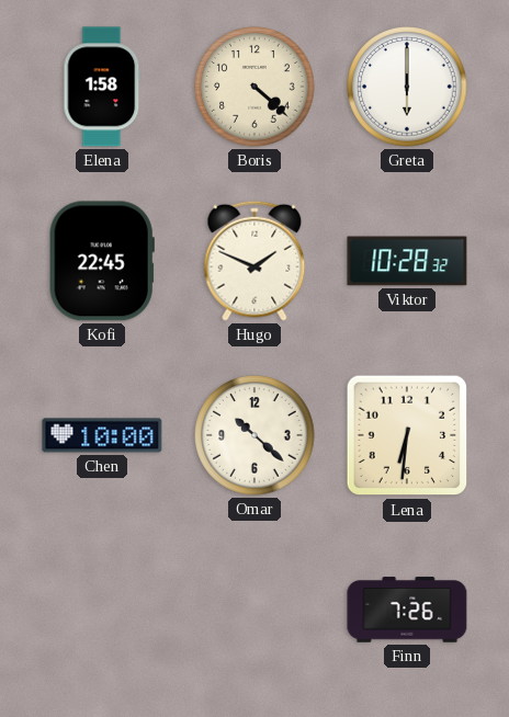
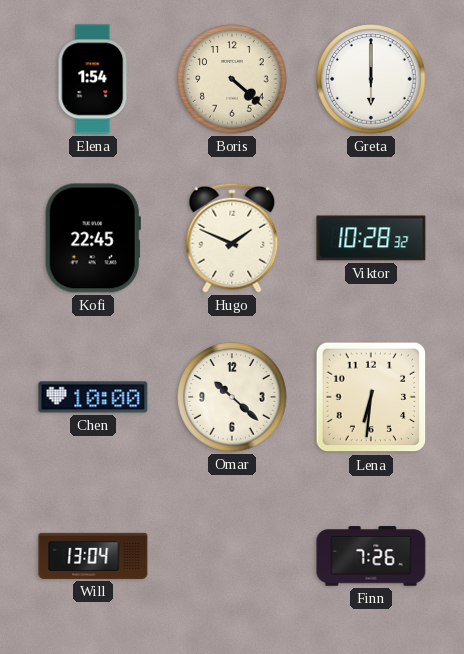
Elena: 1:58 -> 1:54 (93, 79)
Will: none -> 13:04 (93, 556)
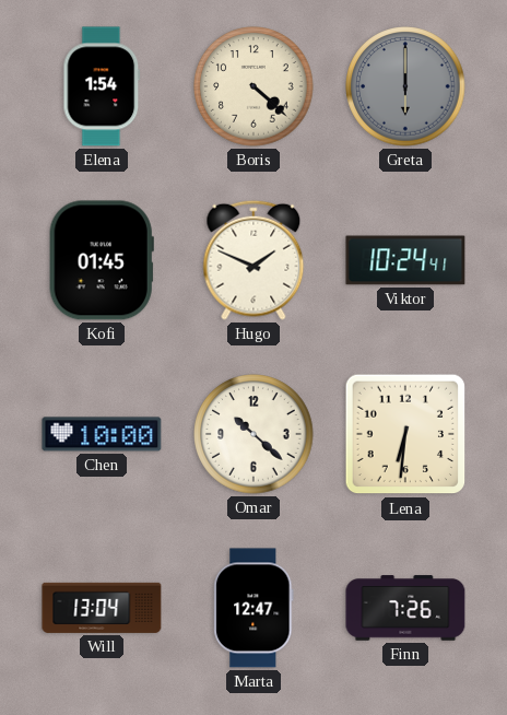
Greta dial: white -> grey (405, 86)
Kofi: 22:45 -> 01:45 (102, 260)
Viktor: 10:28 -> 10:24 (405, 260)
Marta: none -> 12:47 (253, 608)
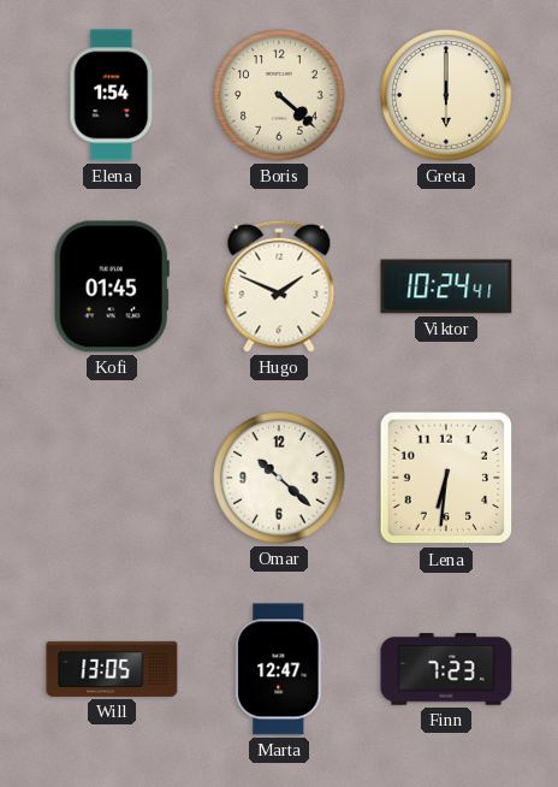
Greta dial: grey -> cream (446, 95)
Chen: 10:00 -> none (102, 434)
Will: 13:04 -> 13:05 (112, 669)
Finn: 7:26 -> 7:23 (446, 669)
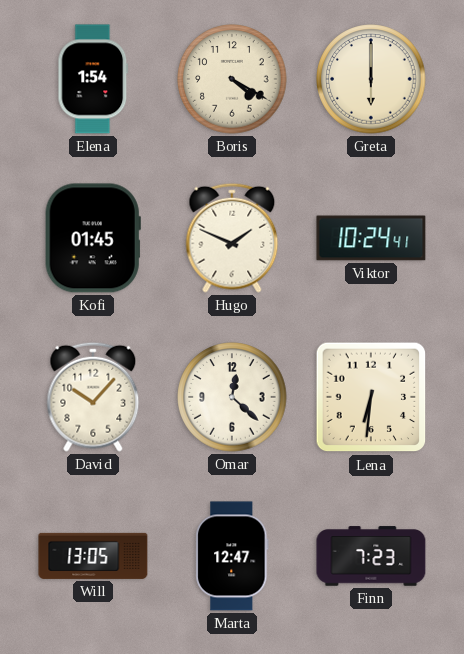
Boris: 4:22 -> 4:20 (232, 79)
David: none -> 10:07 (93, 397)
Omar: 10:22 -> 12:22 (232, 397)
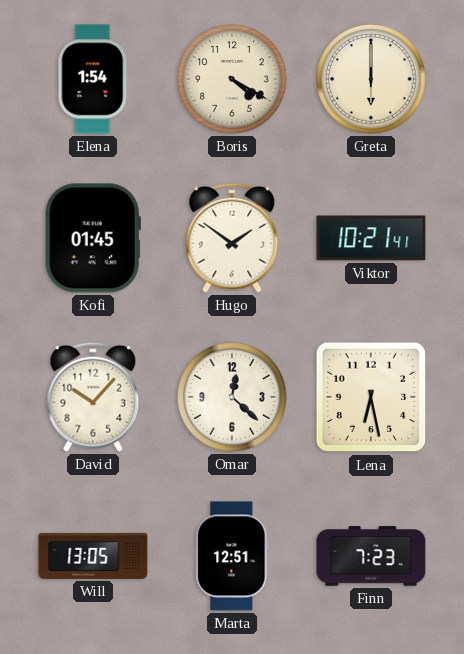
Hugo: 1:49 -> 1:51 (232, 238)
Viktor: 10:24 -> 10:21 (371, 238)
Lena: 6:31 -> 6:28 (371, 397)
Marta: 12:47 -> 12:51 (232, 556)
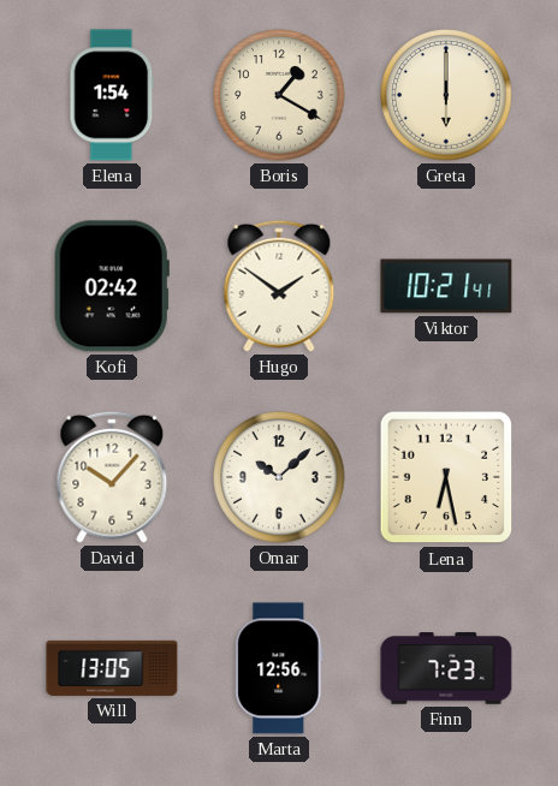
Boris: 4:20 -> 1:20 (279, 95)
Kofi: 01:45 -> 02:42 (112, 286)
Omar: 12:22 -> 10:08 (279, 477)
Marta: 12:51 -> 12:56 (279, 668)
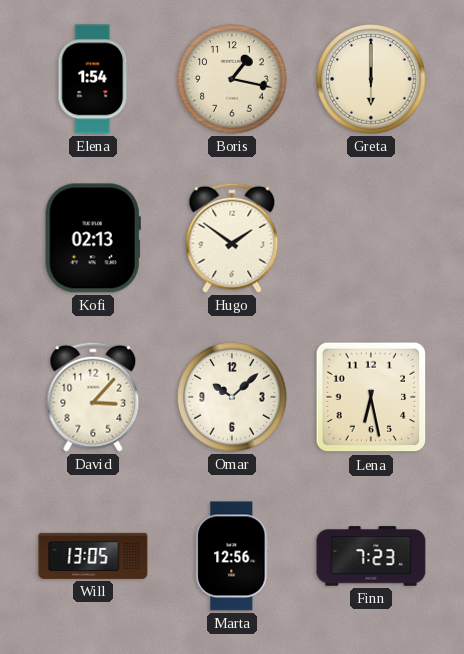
Boris: 1:20 -> 1:17 (232, 79)
Kofi: 02:42 -> 02:13 (93, 238)
Viktor: 10:21 -> none (446, 286)
David: 10:07 -> 3:07 (93, 397)
